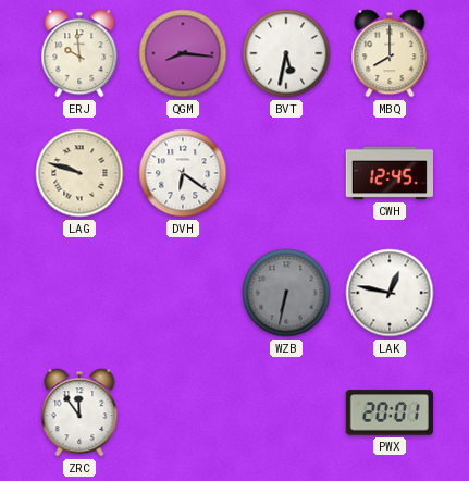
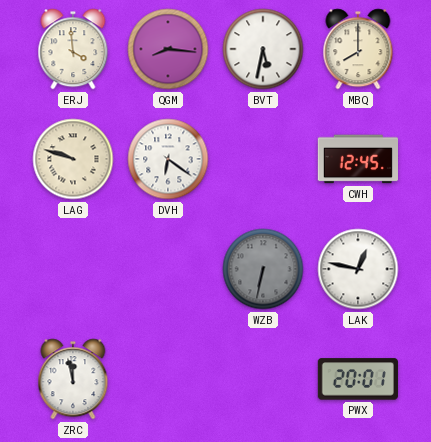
ERJ: 9:59 -> 3:59 (73, 49)
ZRC: 11:54 -> 11:58 (73, 379)
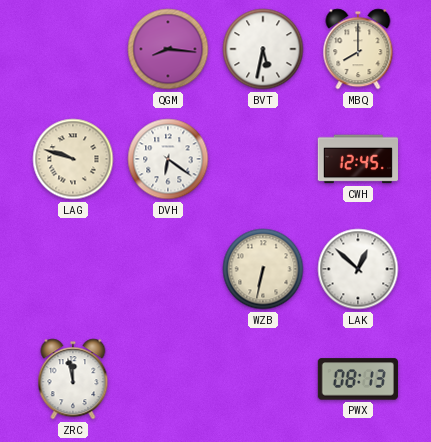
ERJ: 3:59 -> none (73, 49)
WZB dial: grey -> cream (263, 269)
LAK: 12:47 -> 12:52 (358, 269)
PWX: 20:01 -> 08:13 (358, 379)
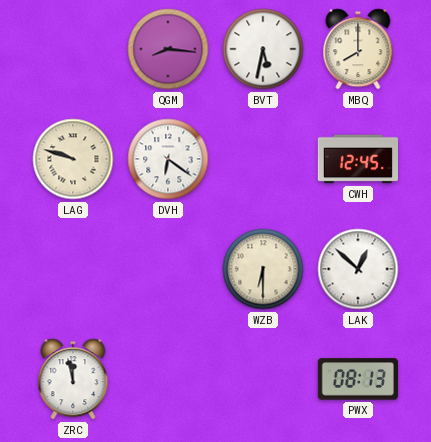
WZB: 6:32 -> 6:30 (263, 269)
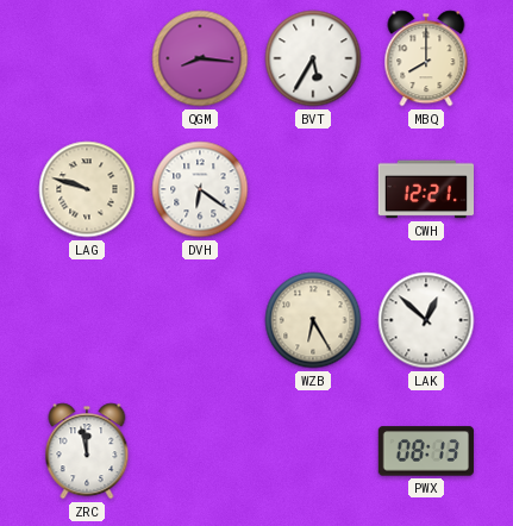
BVT: 5:32 -> 5:35 (313, 58)
CWH: 12:45 -> 12:21 (425, 189)
WZB: 6:30 -> 6:25 (313, 320)
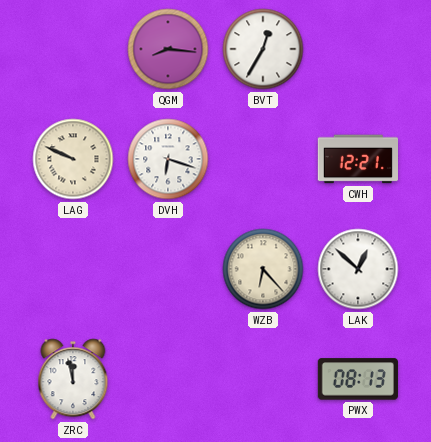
BVT: 5:35 -> 12:35 (263, 49)
MBQ: 8:00 -> none (426, 58)
LAG: 9:48 -> 9:49 (73, 159)
DVH: 6:21 -> 6:18 (168, 159)
WZB: 6:25 -> 6:23 (263, 269)
